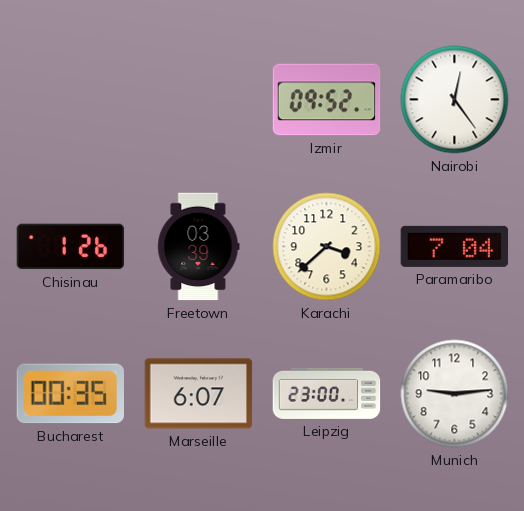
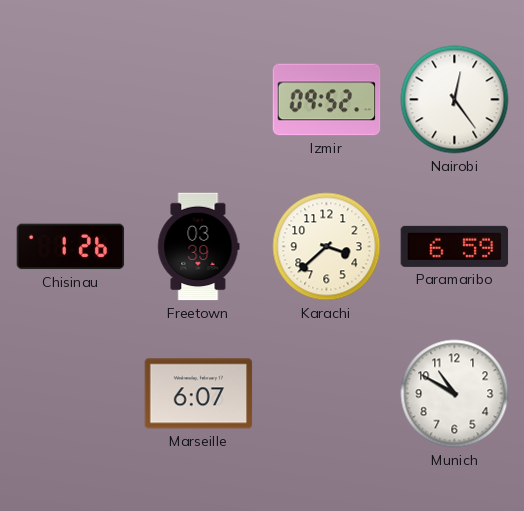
Paramaribo: 7:04 -> 6:59 (455, 246)
Bucharest: 00:35 -> none (70, 394)
Leipzig: 23:00 -> none (327, 393)
Munich: 9:14 -> 10:50 (455, 394)
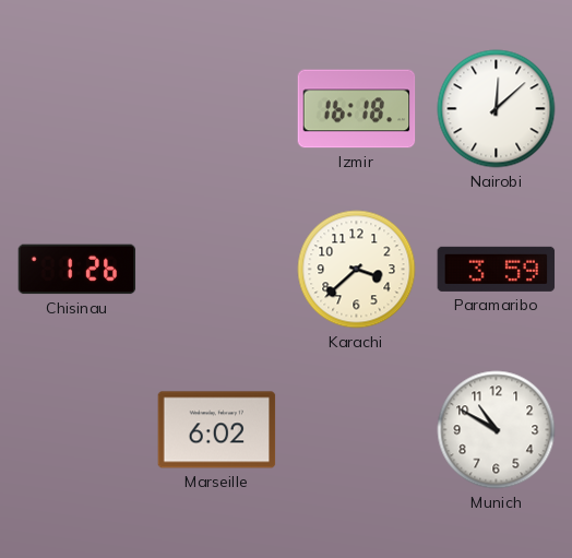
Izmir: 09:52 -> 16:18 (357, 109)
Nairobi: 12:24 -> 12:08 (497, 109)
Freetown: 03:39 -> none (199, 247)
Paramaribo: 6:59 -> 3:59 (497, 269)
Marseille: 6:07 -> 6:02 (217, 430)
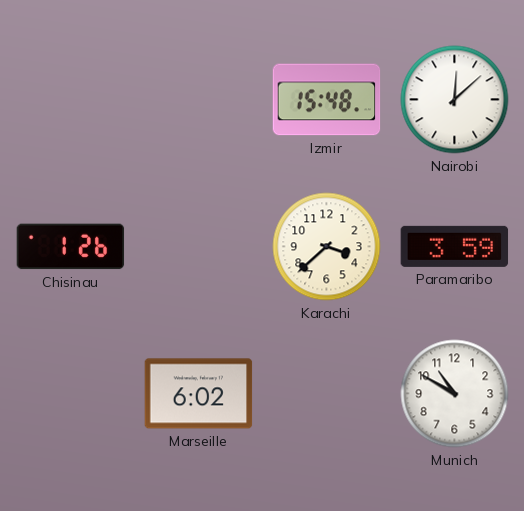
Izmir: 16:18 -> 15:48 (327, 100)
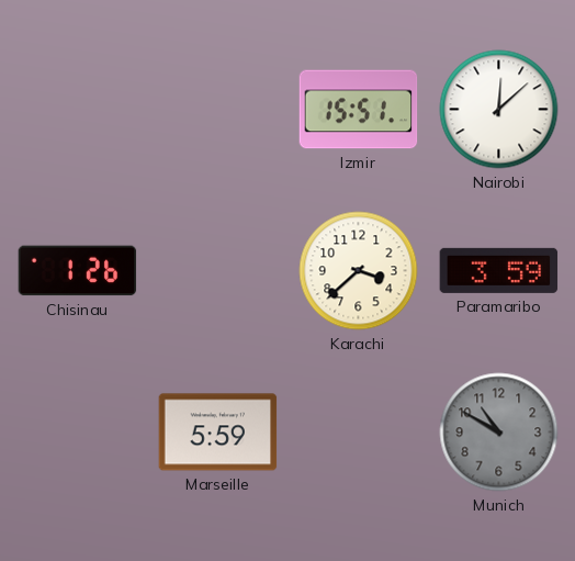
Izmir: 15:48 -> 15:51 (359, 110)
Marseille: 6:02 -> 5:59 (218, 433)
Munich dial: white -> grey (499, 433)
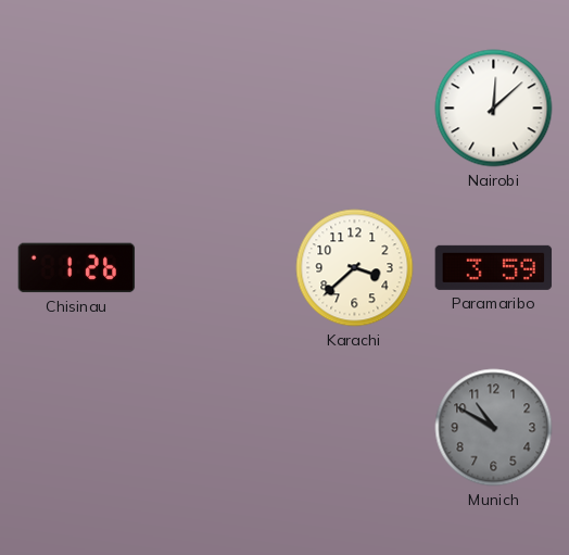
Izmir: 15:51 -> none (359, 110)
Marseille: 5:59 -> none (218, 433)
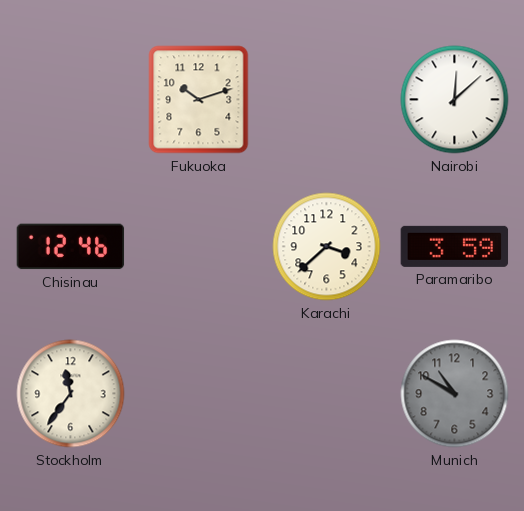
Fukuoka: none -> 10:12 (199, 100)
Chisinau: 1:26 -> 12:46 (71, 247)
Stockholm: none -> 11:36 (71, 394)
